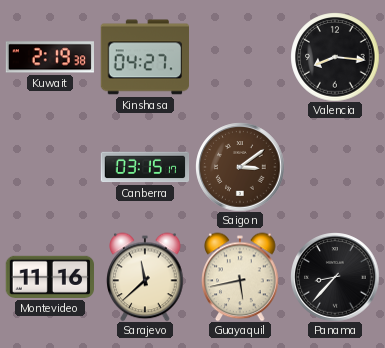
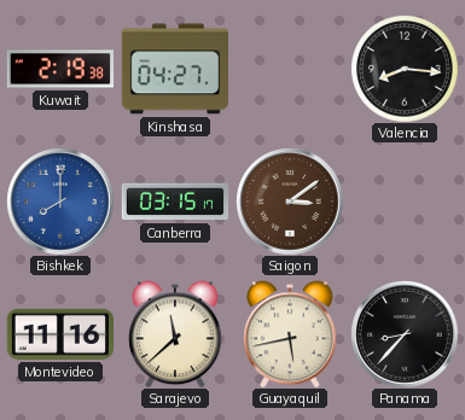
Bishkek: none -> 8:00 (60, 202)
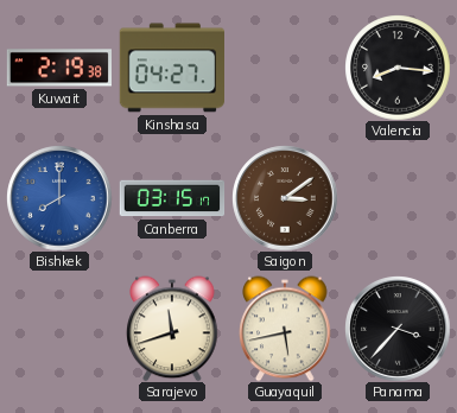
Montevideo: 11:16 -> none (59, 334)
Sarajevo: 11:38 -> 11:42 (172, 329)
Panama: 8:37 -> 3:37 (398, 329)
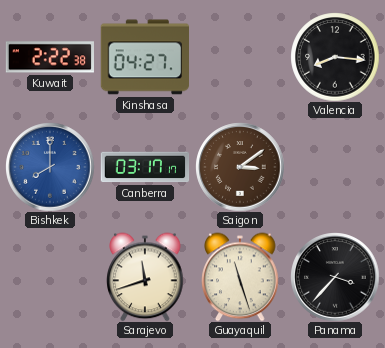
Kuwait: 2:19 -> 2:22 (49, 57)
Canberra: 03:15 -> 03:17 (145, 167)
Guayaquil: 5:43 -> 11:27 (240, 277)
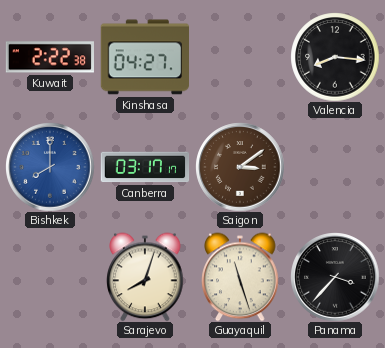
Sarajevo: 11:42 -> 8:03 (145, 277)
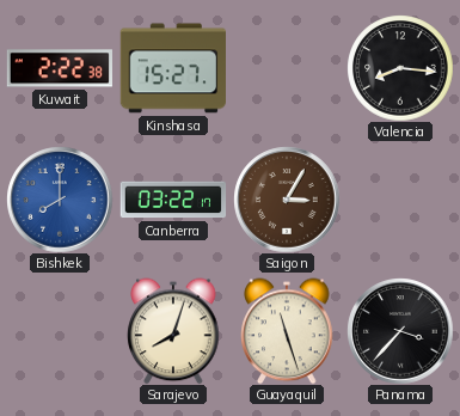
Kinshasa: 04:27 -> 15:27 (172, 68)
Canberra: 03:17 -> 03:22 (173, 200)
Saigon: 3:09 -> 3:05 (287, 200)
